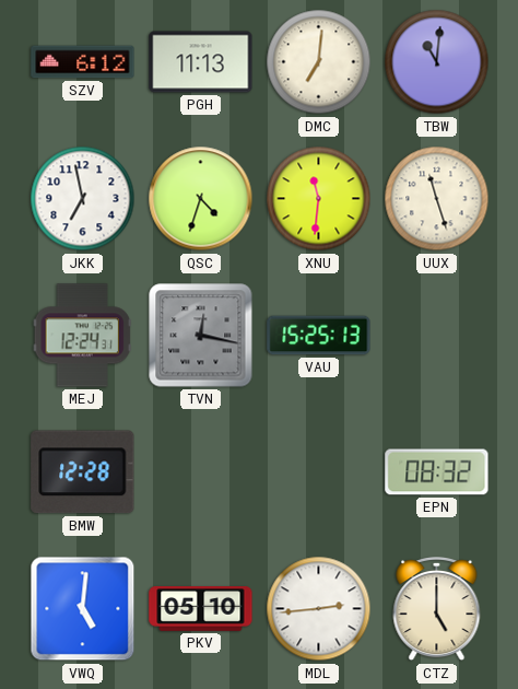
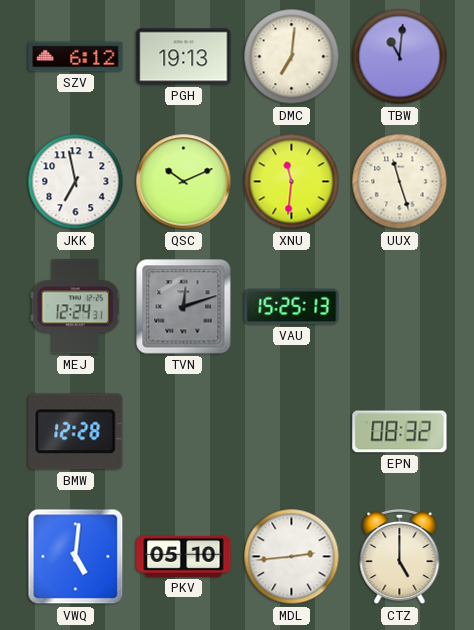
PGH: 11:13 -> 19:13 (184, 57)
QSC: 4:33 -> 10:11 (184, 182)
TVN: 12:17 -> 12:12 (184, 307)
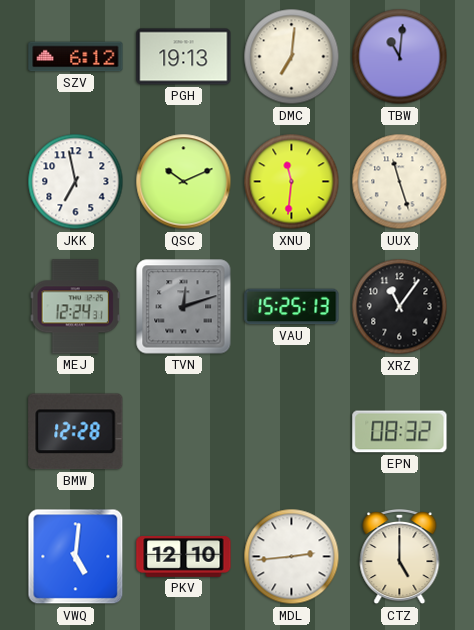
XRZ: none -> 11:06 (400, 307)
PKV: 05:10 -> 12:10 (184, 557)
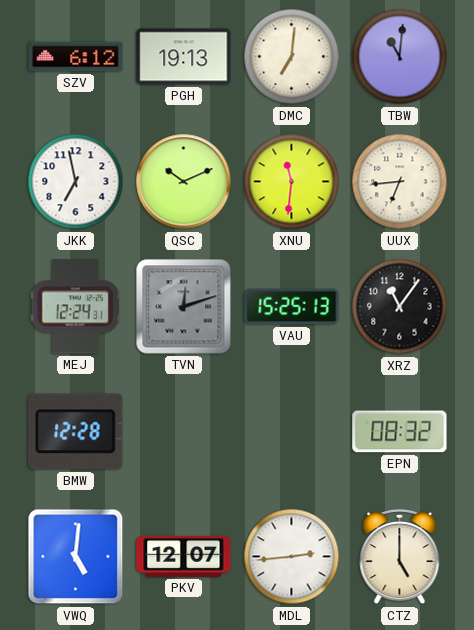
UUX: 11:27 -> 6:44 (400, 182)
PKV: 12:10 -> 12:07 (184, 557)
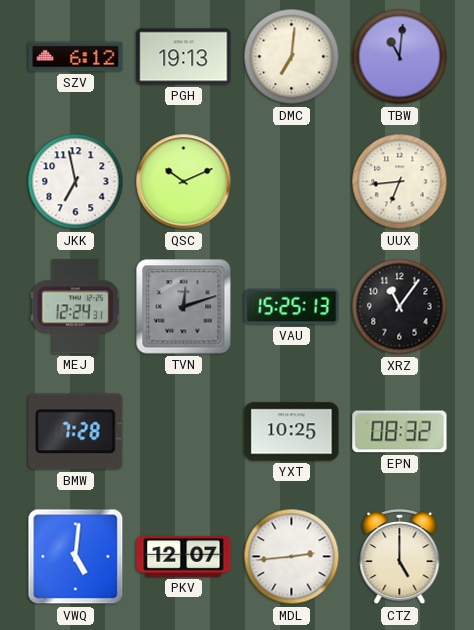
XNU: 11:31 -> none (292, 182)
BMW: 12:28 -> 7:28 (76, 432)
YXT: none -> 10:25 (292, 432)
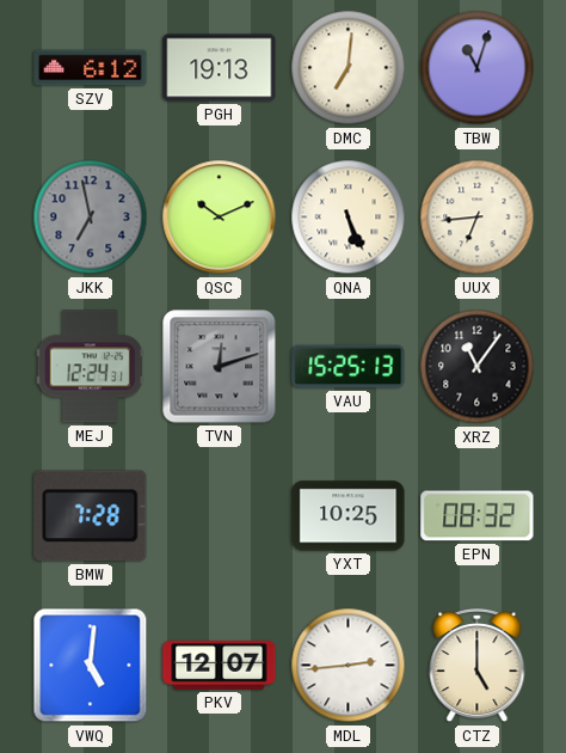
TBW: 11:01 -> 11:03 (478, 68)
JKK dial: white -> grey (91, 218)
QNA: none -> 5:26 (349, 218)
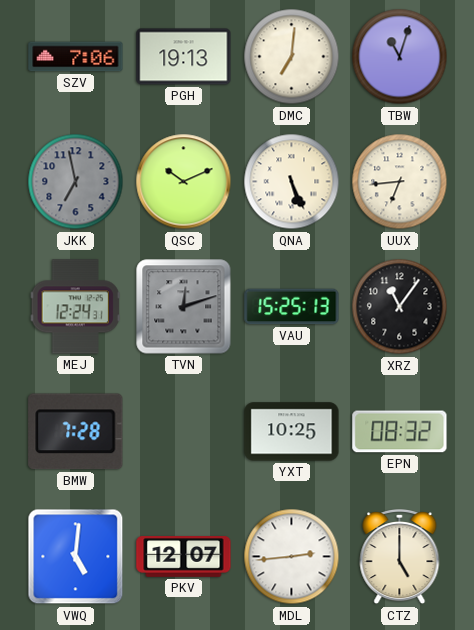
SZV: 6:12 -> 7:06 (76, 57)
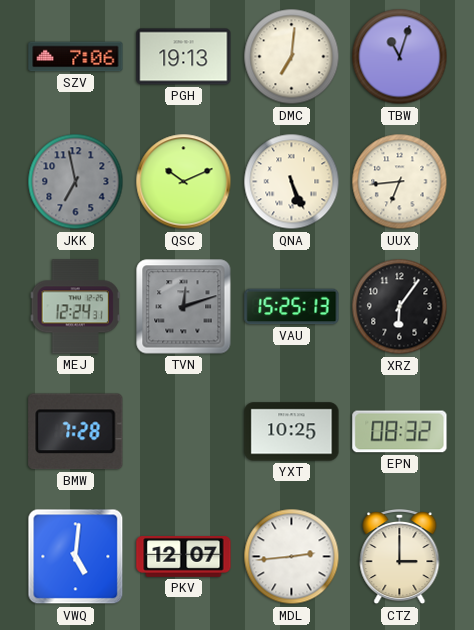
XRZ: 11:06 -> 6:06 (400, 307)
CTZ: 5:00 -> 3:00 (400, 558)
